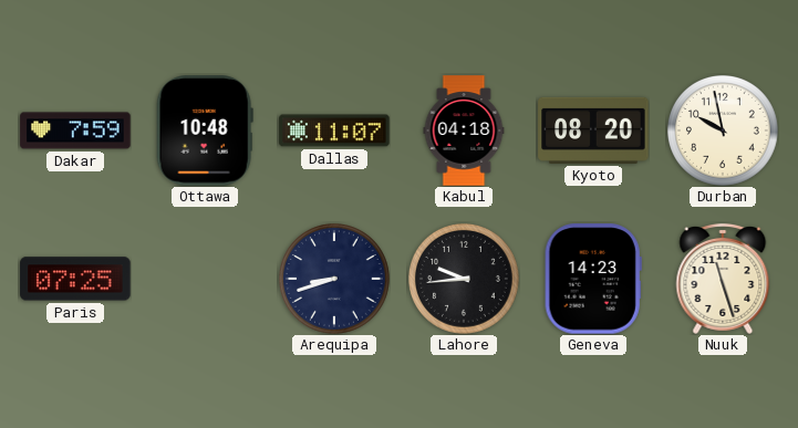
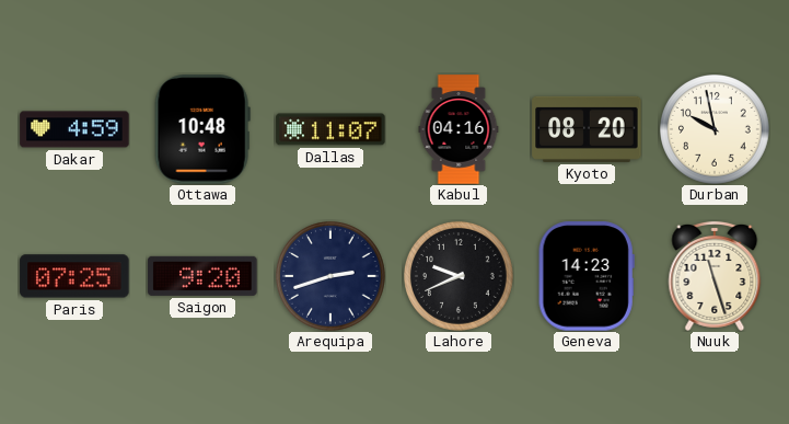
Dakar: 7:59 -> 4:59 (74, 129)
Kabul: 04:18 -> 04:16 (459, 129)
Saigon: none -> 9:20 (202, 276)
Arequipa: 8:42 -> 2:42 (332, 277)
Lahore: 9:44 -> 9:41 (460, 277)
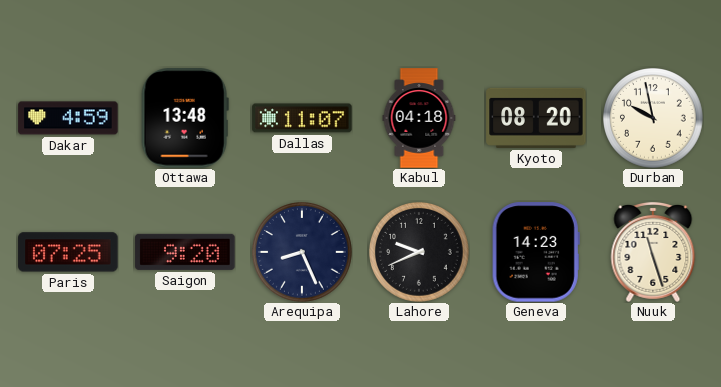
Ottawa: 10:48 -> 13:48 (185, 118)
Kabul: 04:16 -> 04:18 (419, 118)
Arequipa: 2:42 -> 8:26 (303, 253)
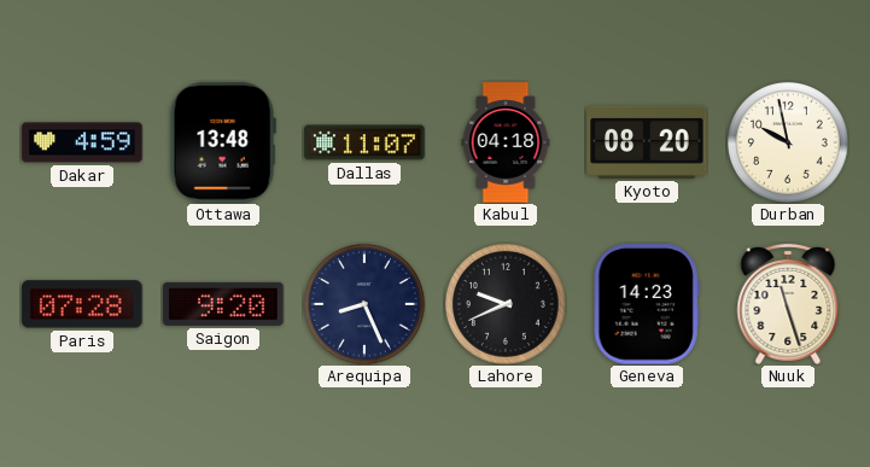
Paris: 07:25 -> 07:28 (82, 304)
